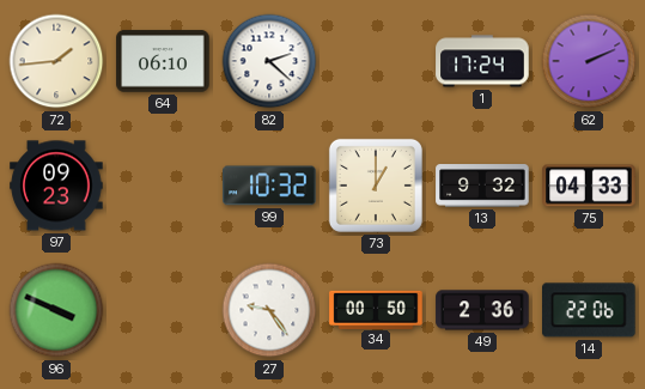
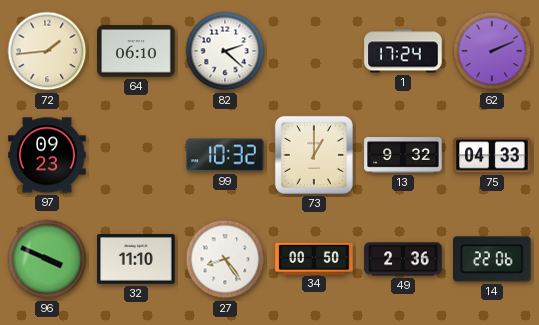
32: none -> 11:10 (136, 260)
27: 9:24 -> 8:24 (225, 259)
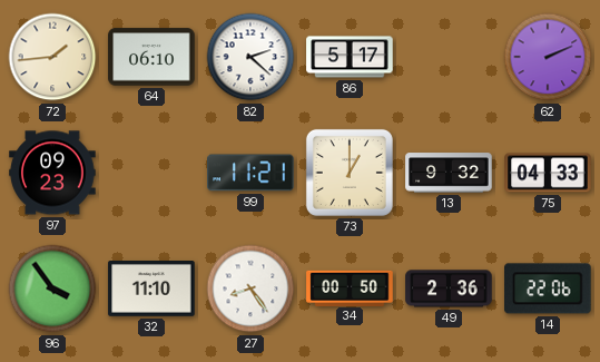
86: none -> 5:17 (350, 57)
1: 17:24 -> none (403, 51)
99: 10:32 -> 11:21 (250, 173)
96: 3:49 -> 3:54 (52, 288)
